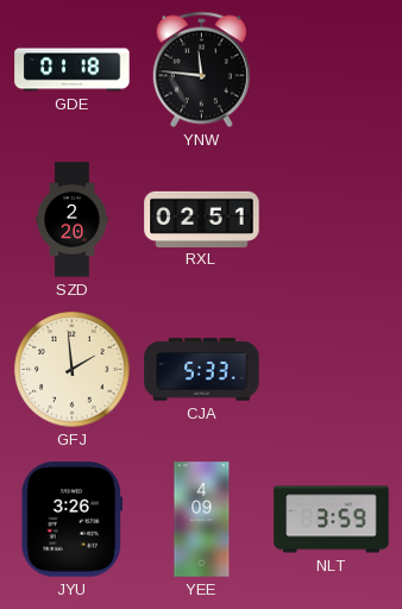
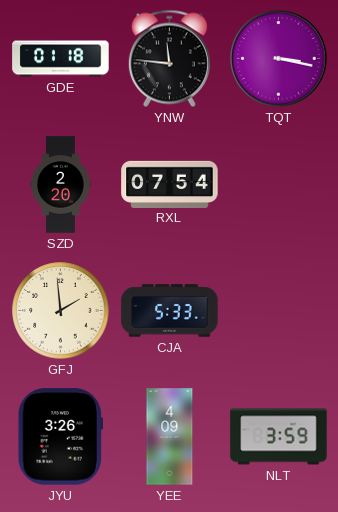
TQT: none -> 3:17 (279, 59)
RXL: 02:51 -> 07:54 (170, 184)
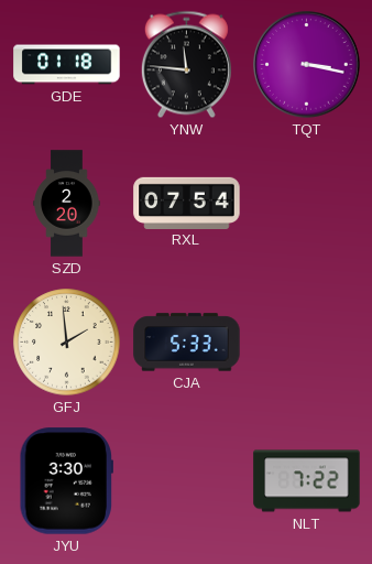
JYU: 3:26 -> 3:30 (66, 481)
YEE: 4:09 -> none (170, 437)
NLT: 3:59 -> 7:22 (307, 481)
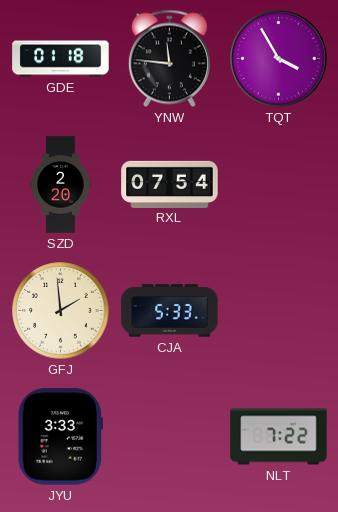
TQT: 3:17 -> 3:55 (279, 59)
JYU: 3:30 -> 3:33 (60, 437)
